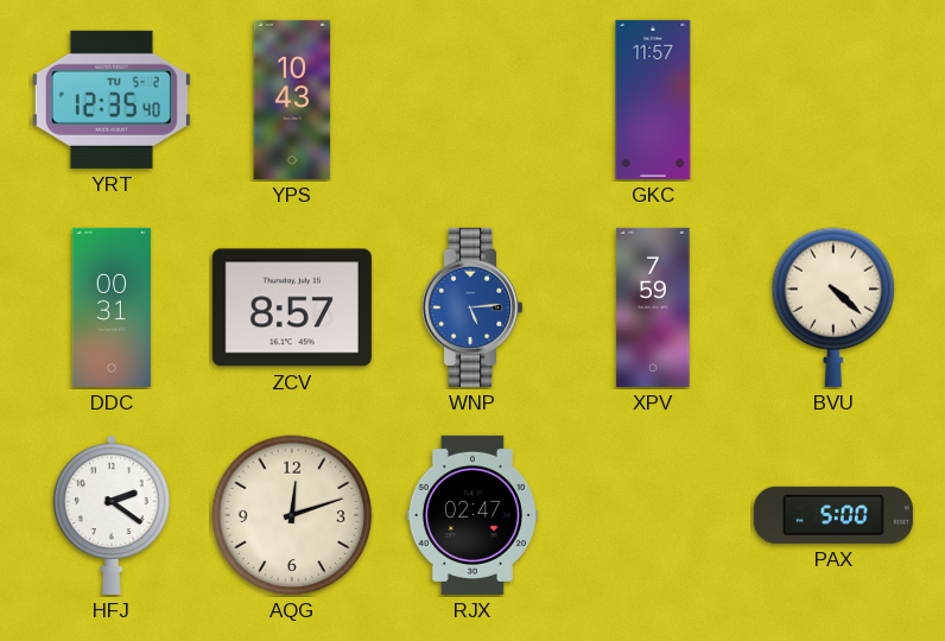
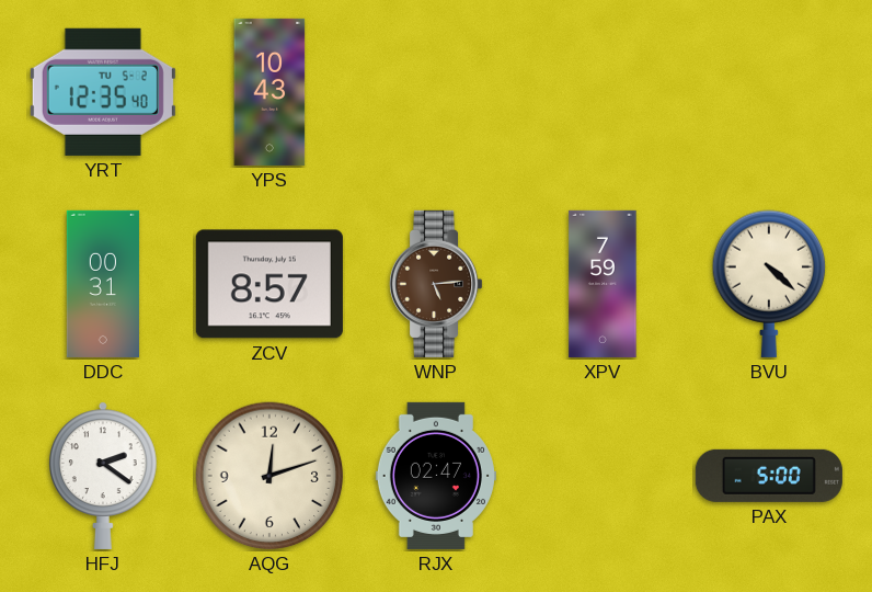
GKC: 11:57 -> none (653, 100)
WNP dial: blue -> brown (437, 284)
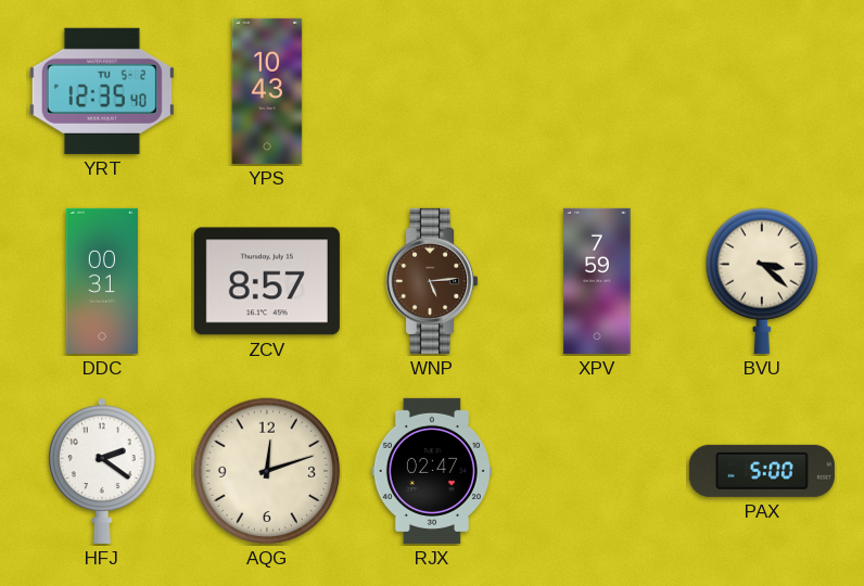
BVU: 4:22 -> 3:22 (762, 281)
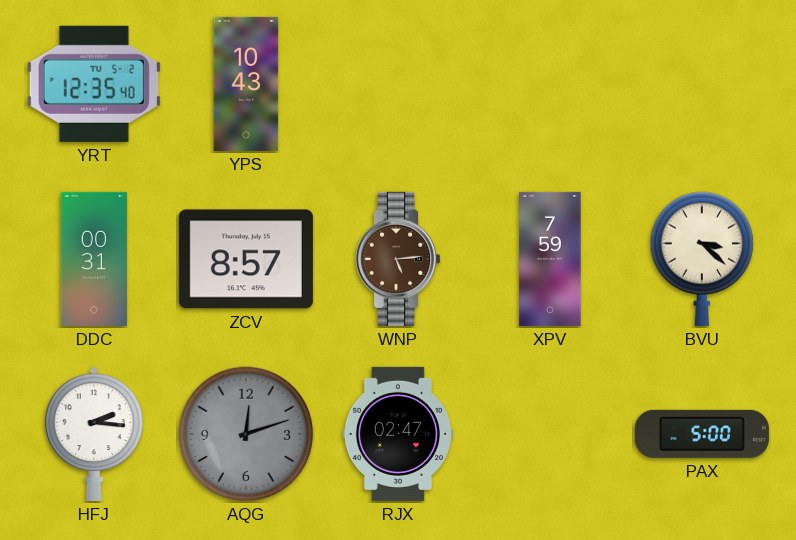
HFJ: 2:21 -> 2:16 (94, 434)
AQG dial: cream -> grey (246, 434)
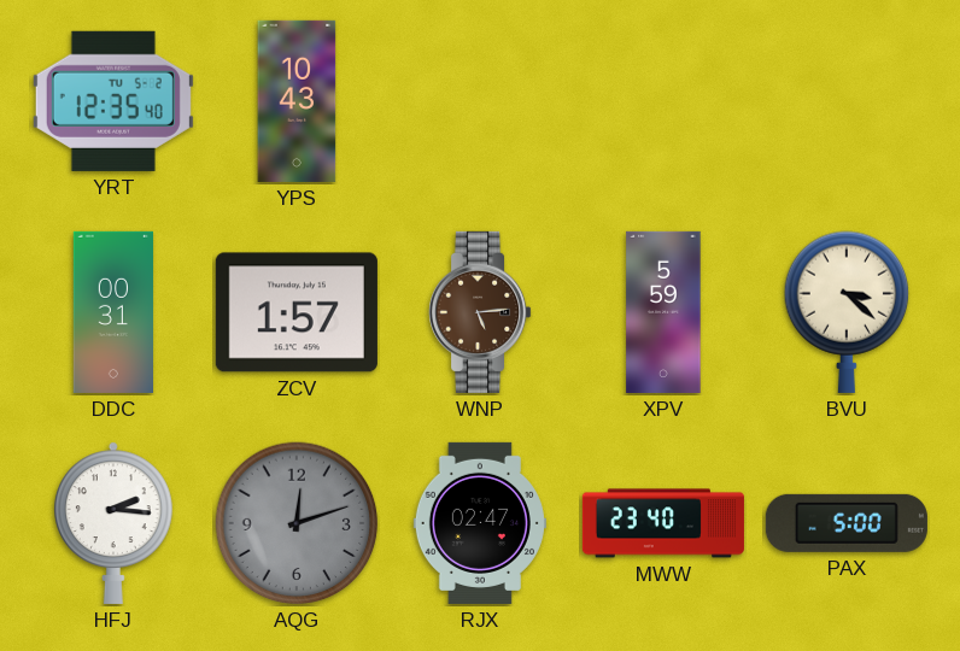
ZCV: 8:57 -> 1:57 (297, 312)
XPV: 7:59 -> 5:59 (663, 312)
MWW: none -> 23:40 (663, 523)
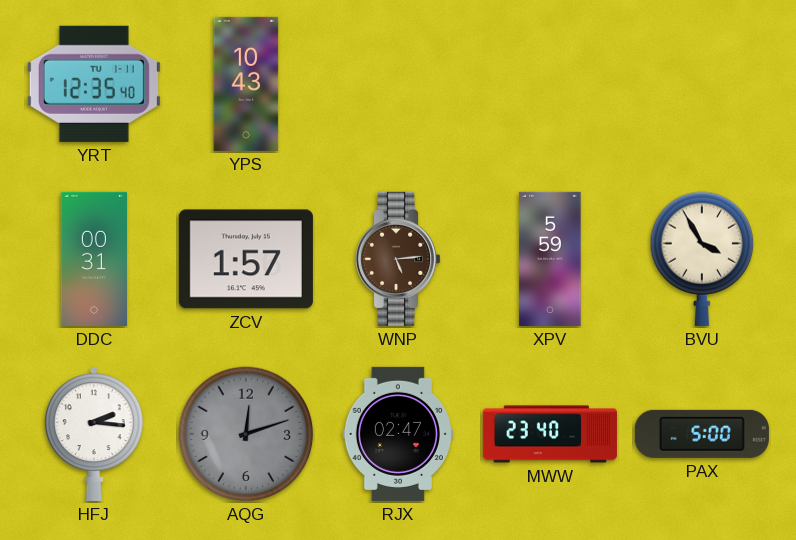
YRT date: TU 5-2 -> TU 1-11 (94, 84)
BVU: 3:22 -> 3:55 (702, 259)
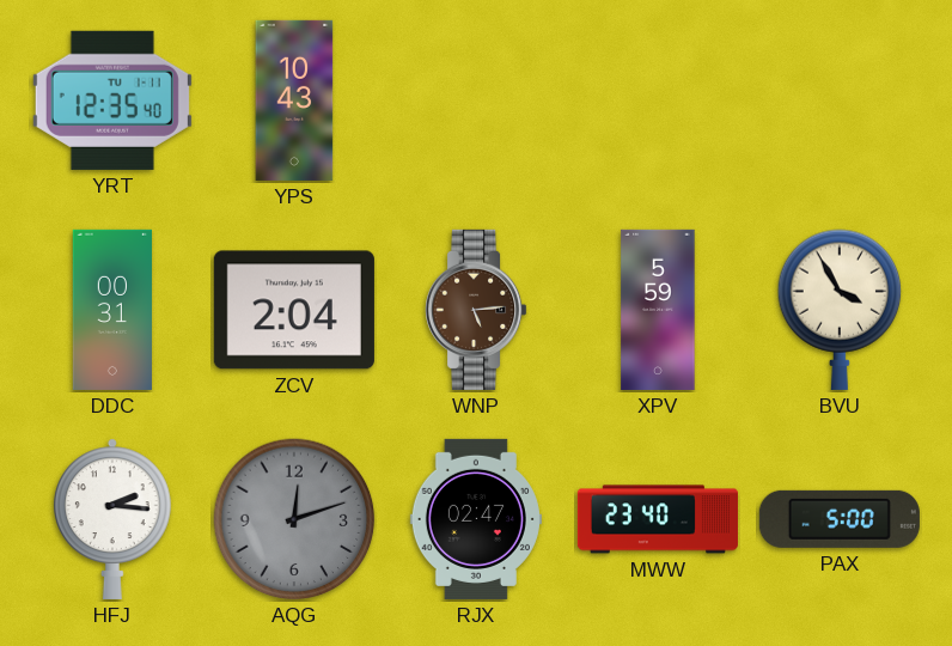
ZCV: 1:57 -> 2:04 (294, 310)
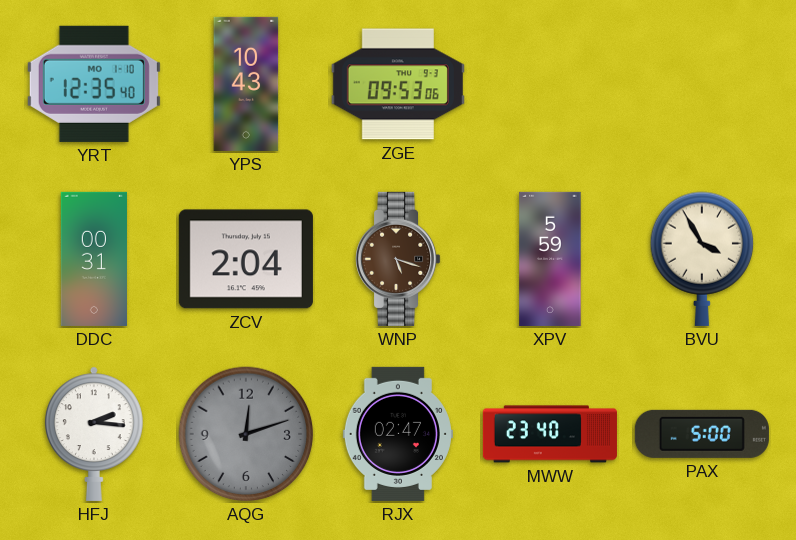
YRT date: TU 1-11 -> MO 1-10 (94, 84)
ZGE: none -> 09:53 (398, 84)
WNP: 5:14 -> 5:18 (399, 259)
